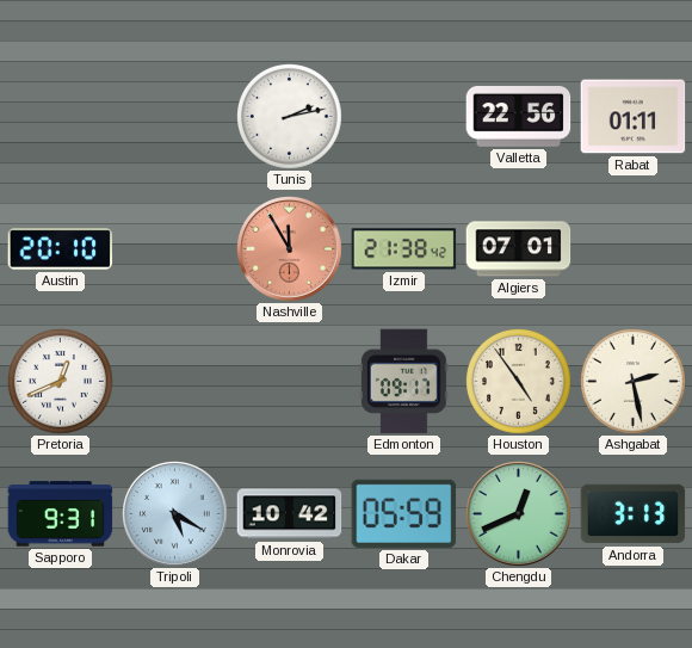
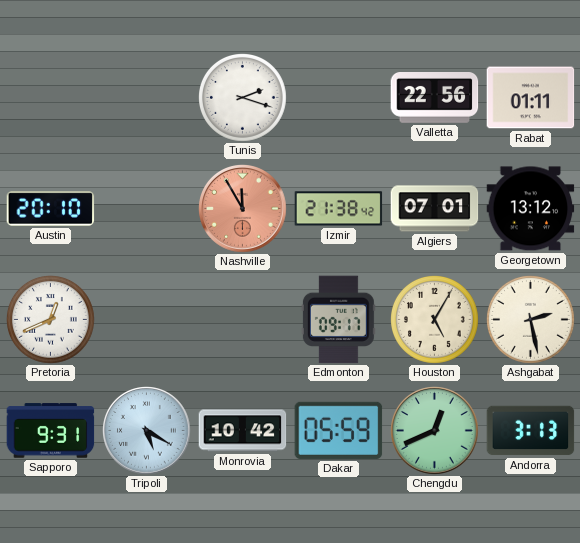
Tunis: 2:13 -> 2:18 (243, 98)
Georgetown: none -> 13:12 (531, 209)
Houston: 4:54 -> 5:05 (435, 320)
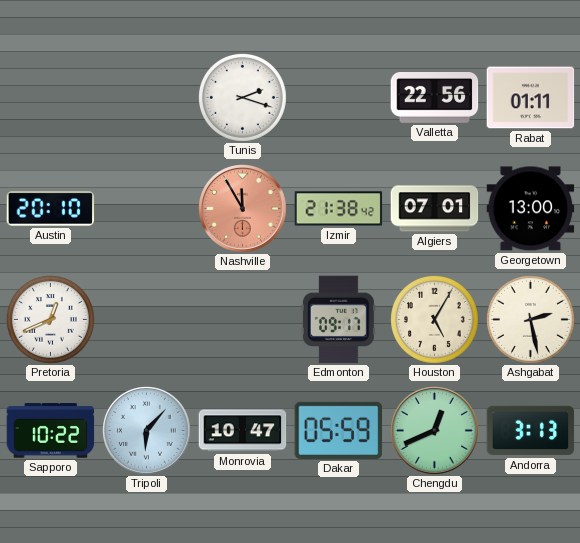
Georgetown: 13:12 -> 13:00 (531, 209)
Sapporo: 9:31 -> 10:22 (51, 431)
Tripoli: 5:20 -> 6:07 (147, 431)
Monrovia: 10:42 -> 10:47 (243, 431)
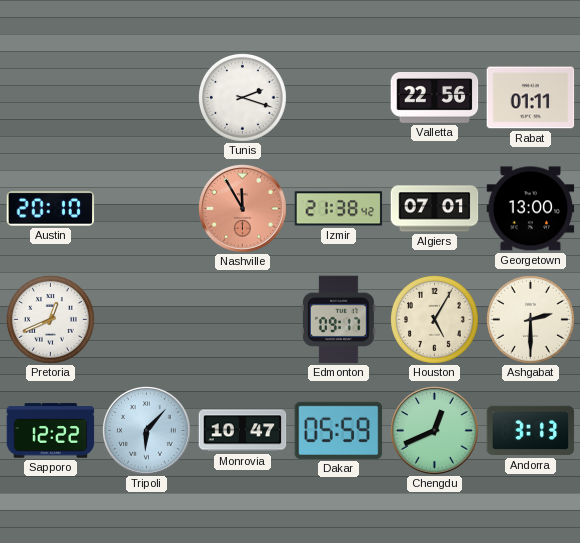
Ashgabat: 2:28 -> 2:30 (531, 320)
Sapporo: 10:22 -> 12:22 (51, 431)
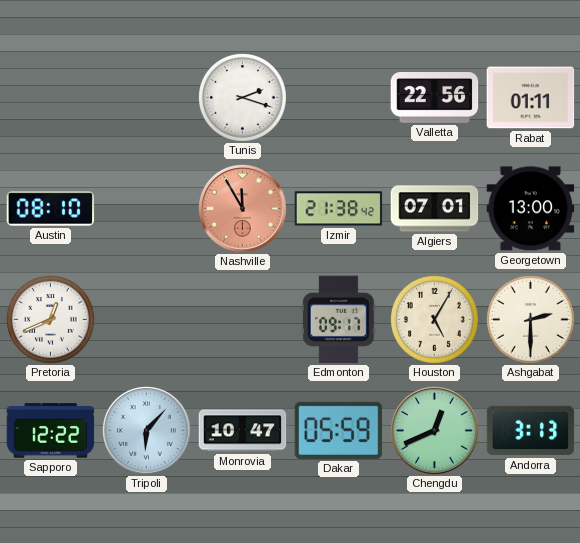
Austin: 20:10 -> 08:10 (51, 209)
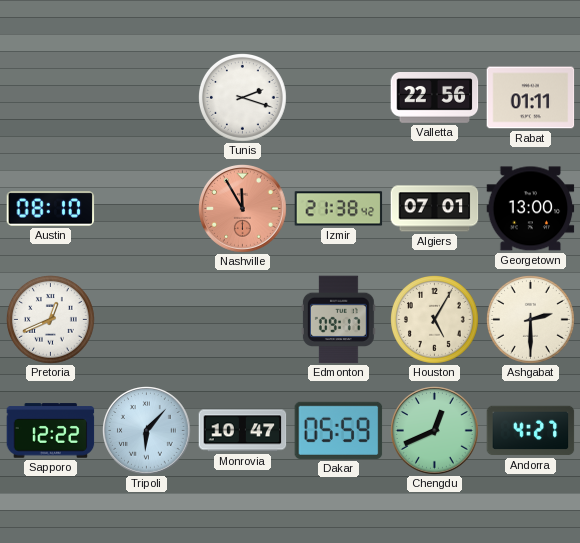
Andorra: 3:13 -> 4:27 (531, 431)
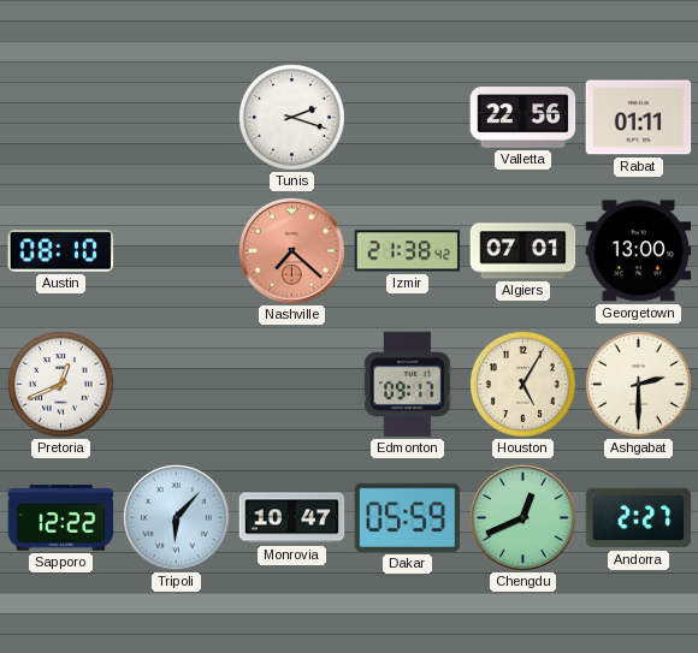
Nashville: 11:55 -> 7:22 (292, 251)
Andorra: 4:27 -> 2:27 (639, 518)
